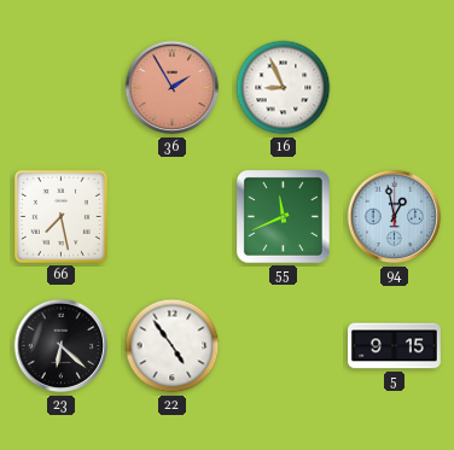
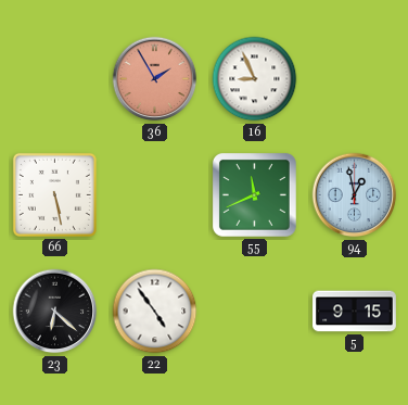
66: 7:28 -> 5:28 (54, 194)
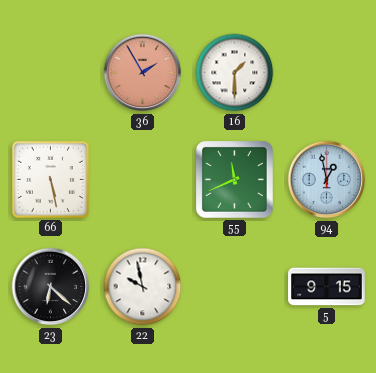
16: 8:56 -> 1:30 (235, 73)
22: 4:54 -> 9:58 (143, 287)
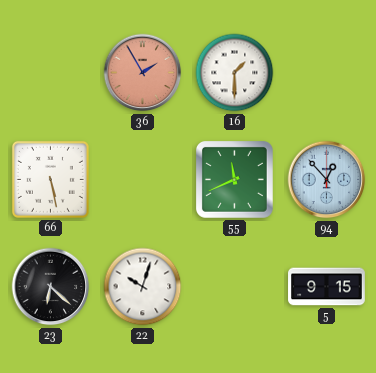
94: 12:58 -> 12:53 (327, 180)
22: 9:58 -> 10:03 (143, 287)
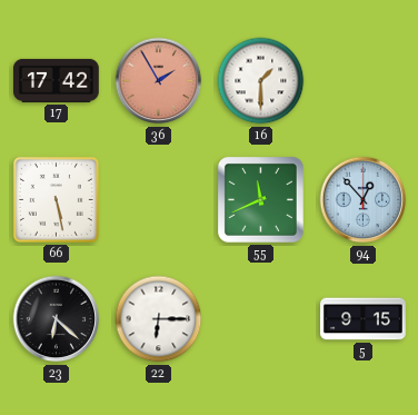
17: none -> 17:42 (57, 80)
22: 10:03 -> 6:15 (159, 319)
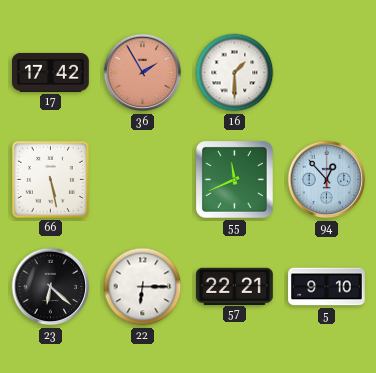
57: none -> 22:21 (235, 286)
5: 9:15 -> 9:10 (327, 287)
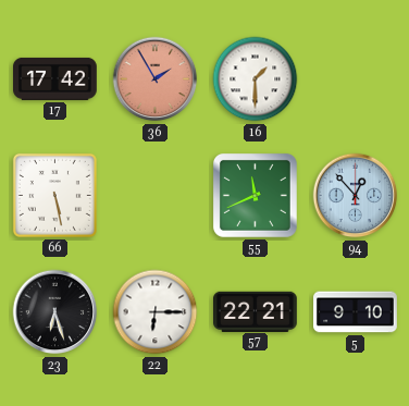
23: 6:22 -> 6:27 (55, 312)
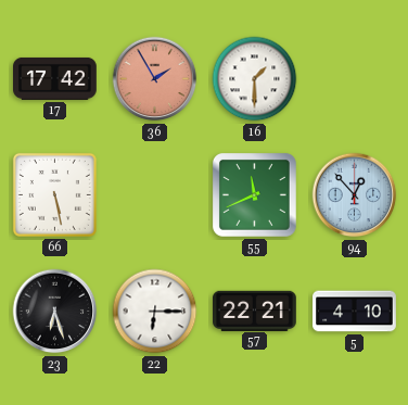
5: 9:10 -> 4:10 (355, 312)
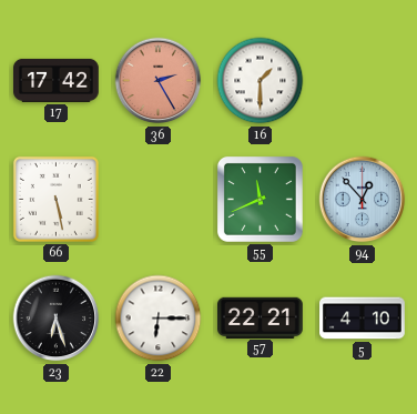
36: 1:55 -> 2:25 (159, 81)
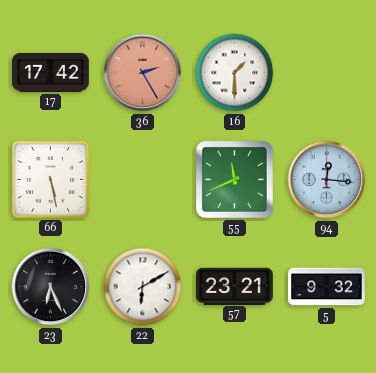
94: 12:53 -> 12:16 (327, 180)
23: 6:27 -> 6:26 (51, 287)
22: 6:15 -> 6:10 (143, 287)
57: 22:21 -> 23:21 (235, 286)
5: 4:10 -> 9:32 (327, 287)
